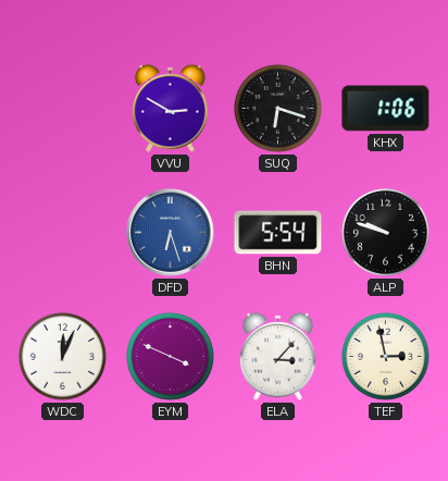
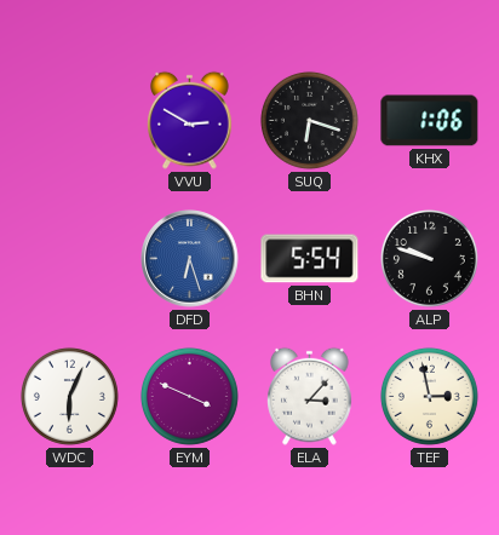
WDC: 12:04 -> 6:04 (69, 396)
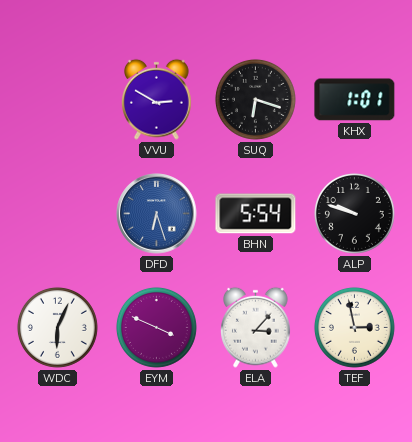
KHX: 1:06 -> 1:01 (355, 100)
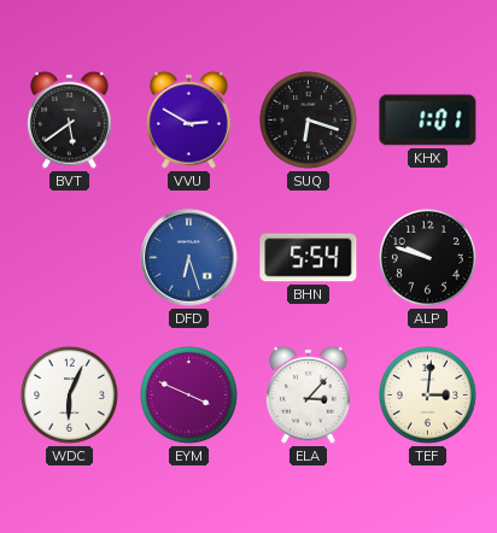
BVT: none -> 5:39 (70, 119)
TEF: 2:58 -> 3:01 (427, 394)
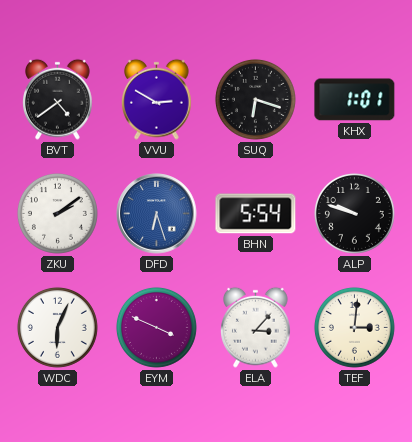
BVT: 5:39 -> 4:39 (58, 99)
ZKU: none -> 2:09 (57, 213)
